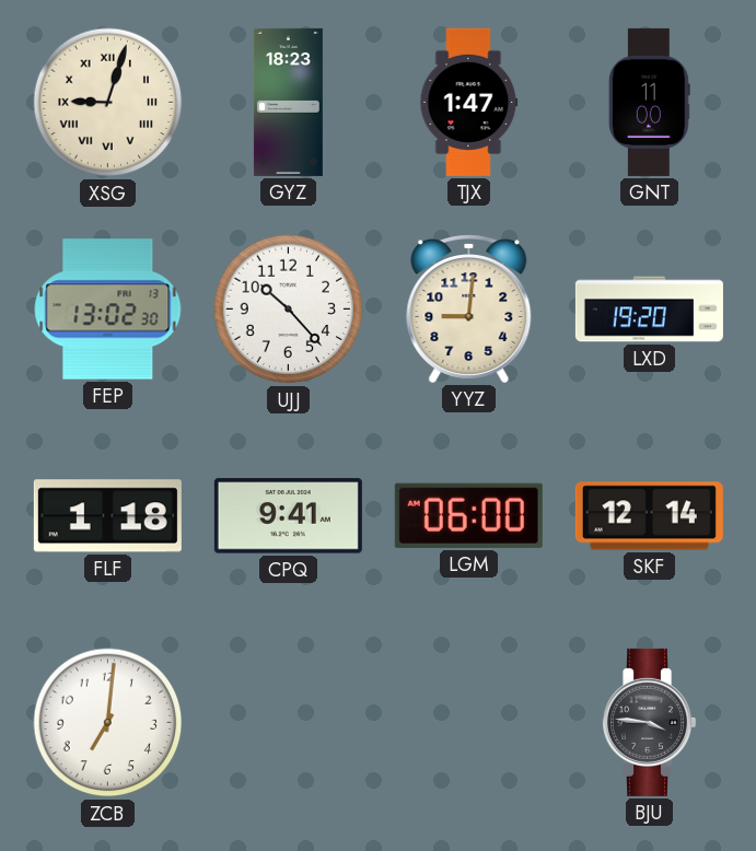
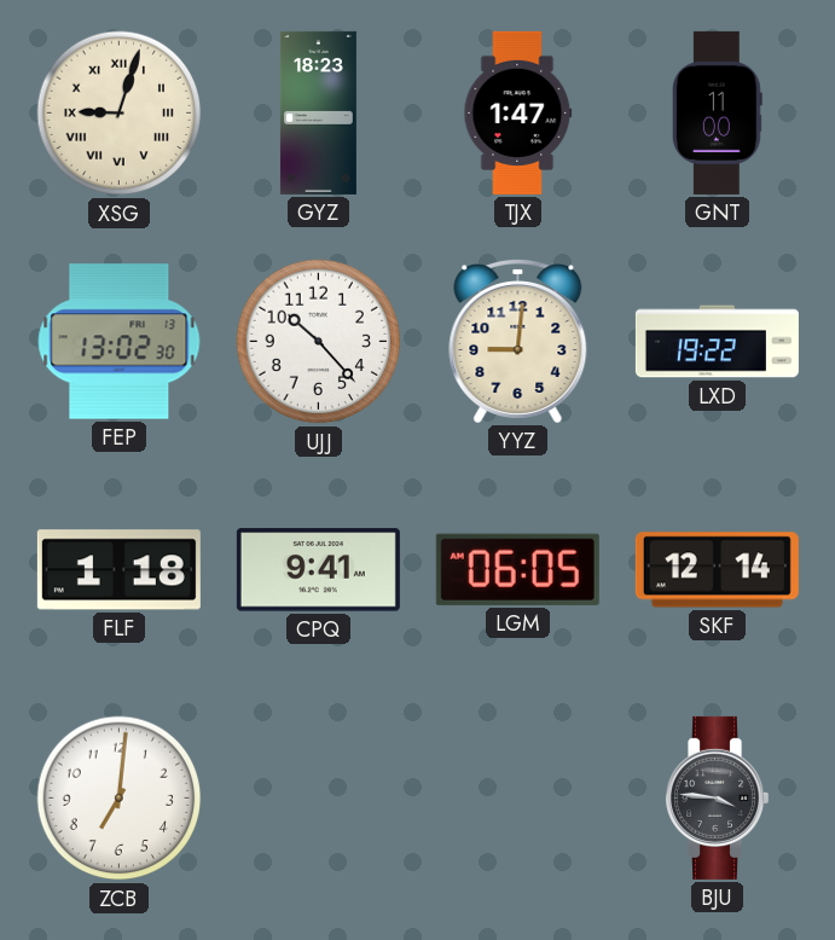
LXD: 19:20 -> 19:22 (717, 342)
LGM: 06:00 -> 06:05 (517, 569)
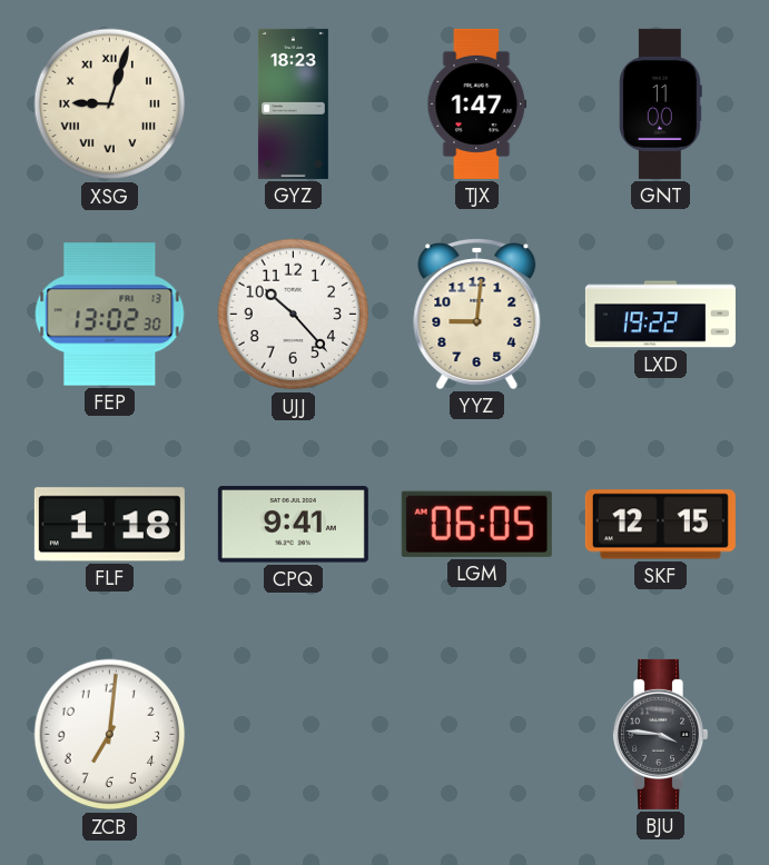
SKF: 12:14 -> 12:15 (660, 525)
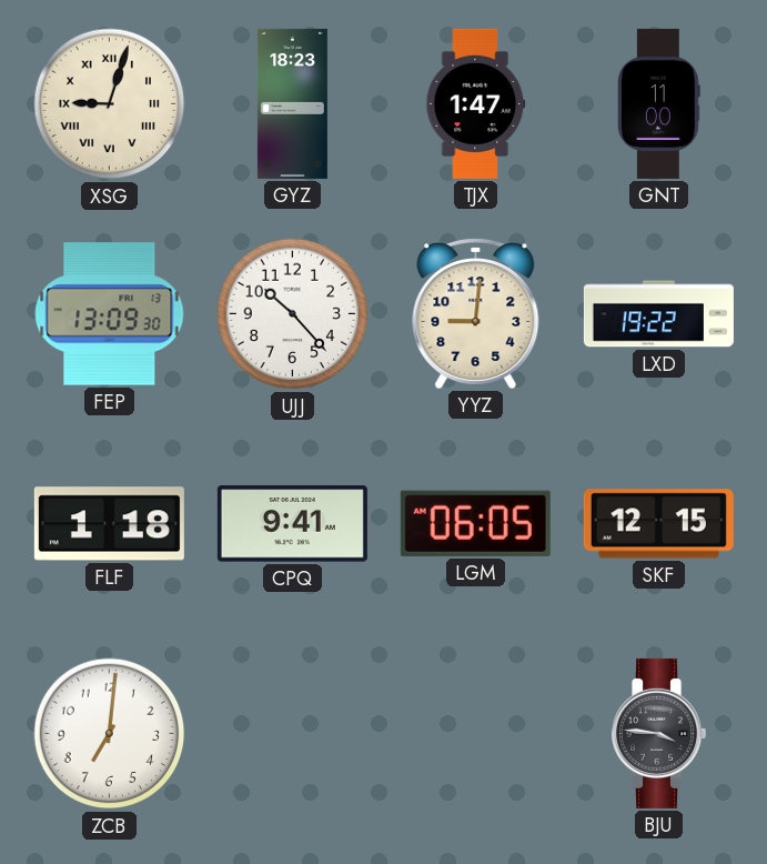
FEP: 13:02 -> 13:09 (110, 314)
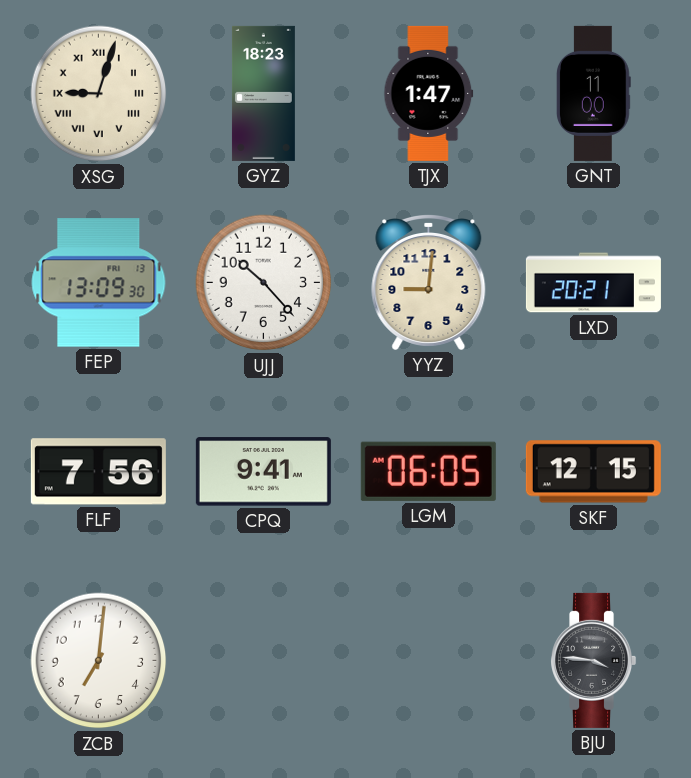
LXD: 19:22 -> 20:21 (593, 283)
FLF: 1:18 -> 7:56 (98, 472)
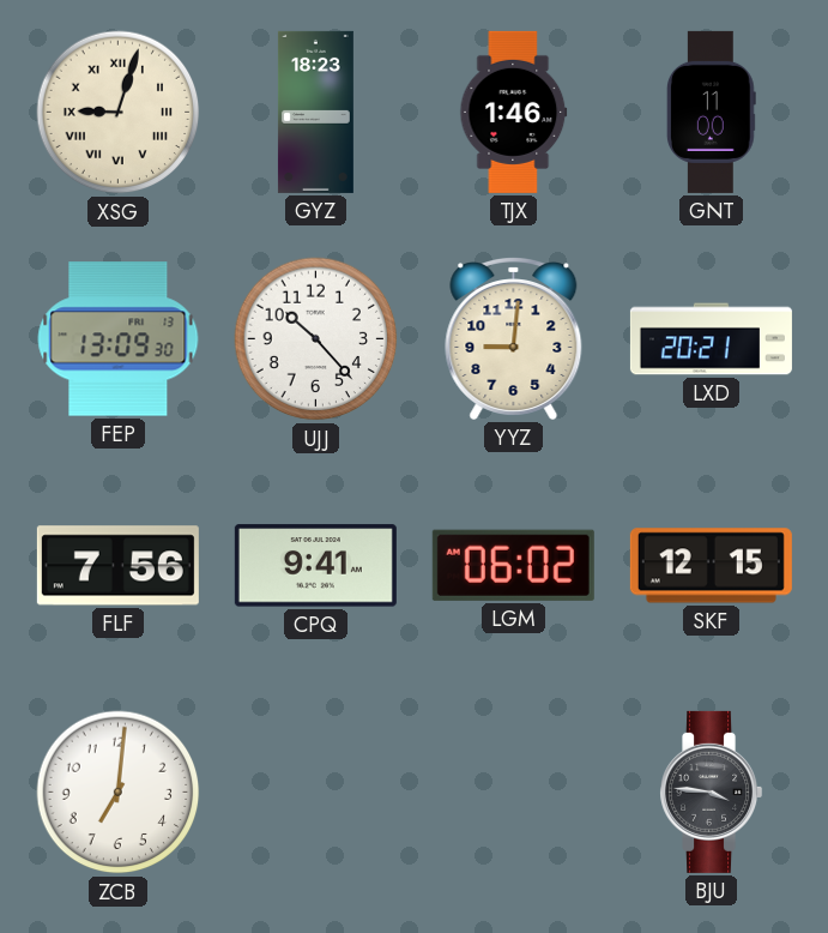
TJX: 1:47 -> 1:46 (514, 112)
LGM: 06:05 -> 06:02 (513, 565)
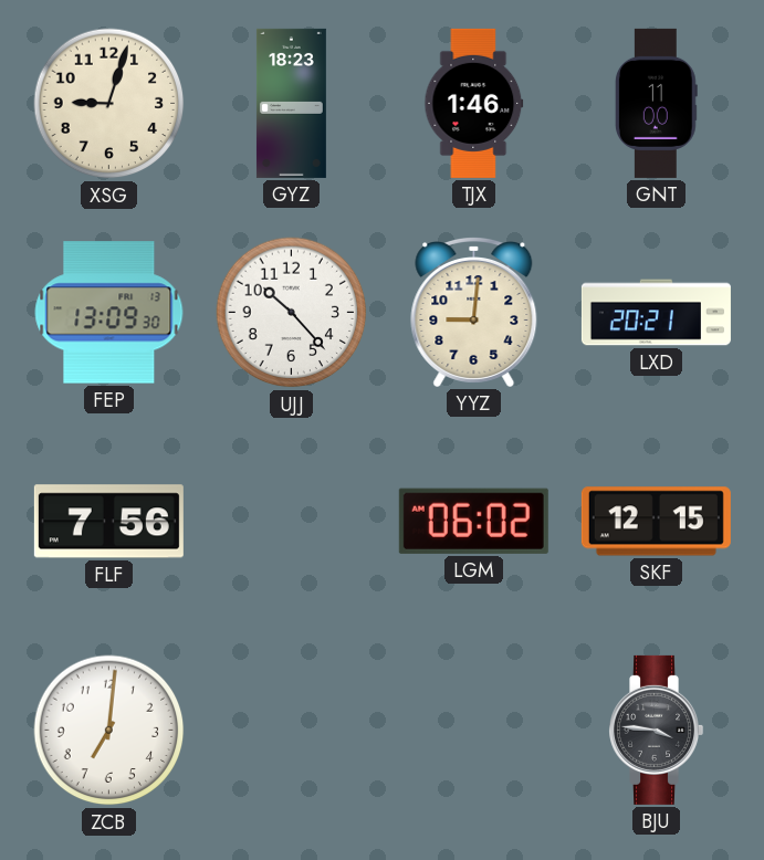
XSG numerals: Roman -> Arabic (109, 104)
CPQ: 9:41 -> none (315, 566)
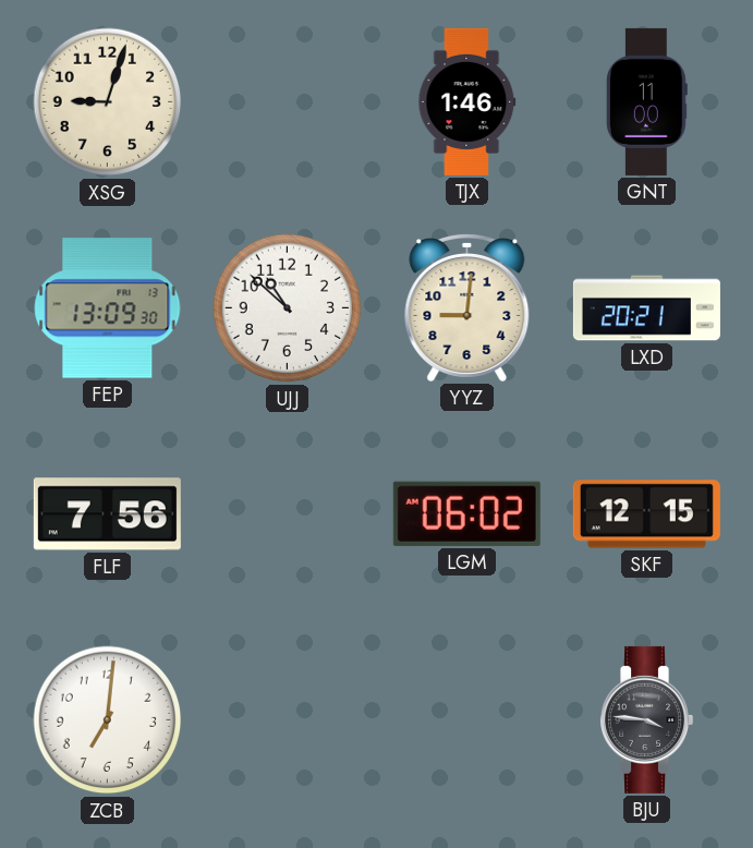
GYZ: 18:23 -> none (291, 103)
UJJ: 10:23 -> 10:52 (288, 308)
